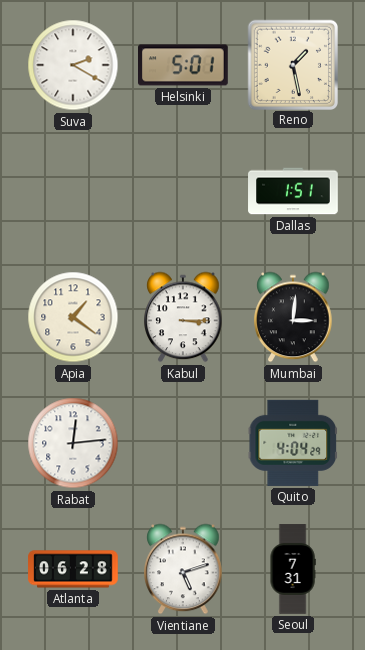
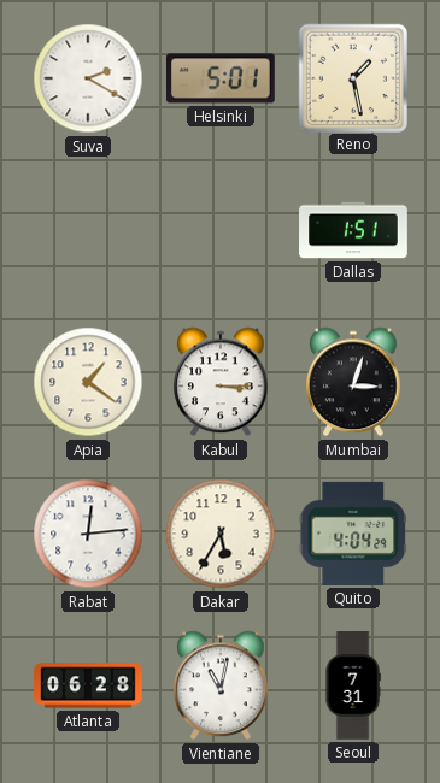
Mumbai: 3:01 -> 3:03 (353, 382)
Dakar: none -> 5:35 (221, 534)
Vientiane: 5:12 -> 11:02 (221, 685)
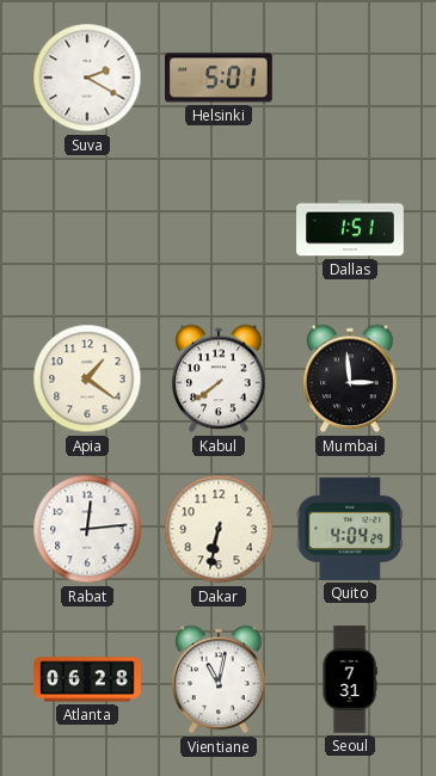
Reno: 1:28 -> none (352, 77)
Kabul: 3:15 -> 7:39 (219, 378)
Mumbai: 3:03 -> 2:59 (350, 378)
Dakar: 5:35 -> 6:32 (219, 529)
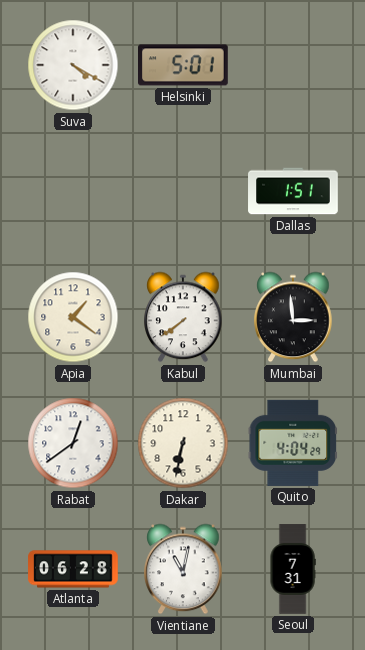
Suva: 2:20 -> 4:20 (73, 65)
Rabat: 12:14 -> 12:39 (73, 443)
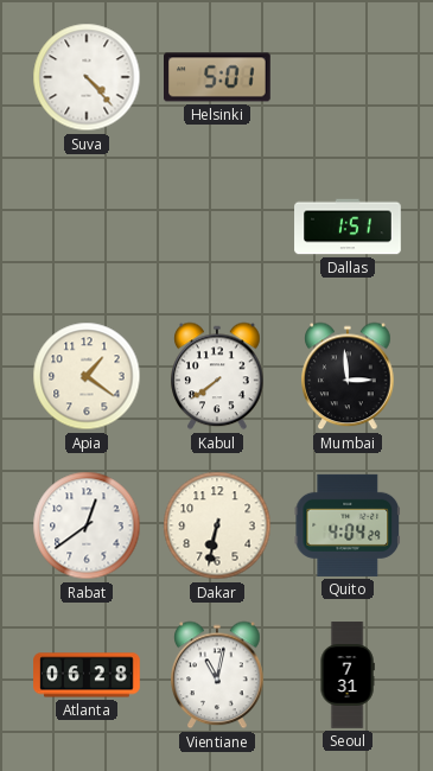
Suva: 4:20 -> 4:23 (87, 77)
